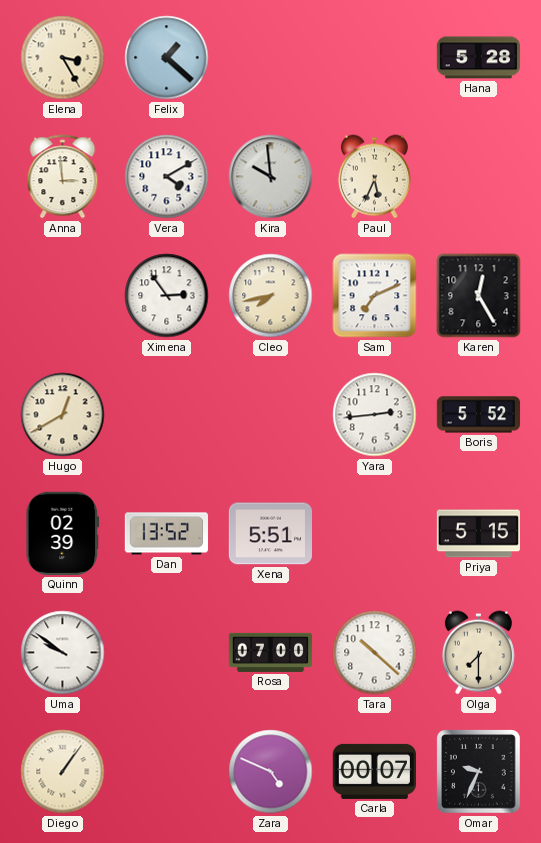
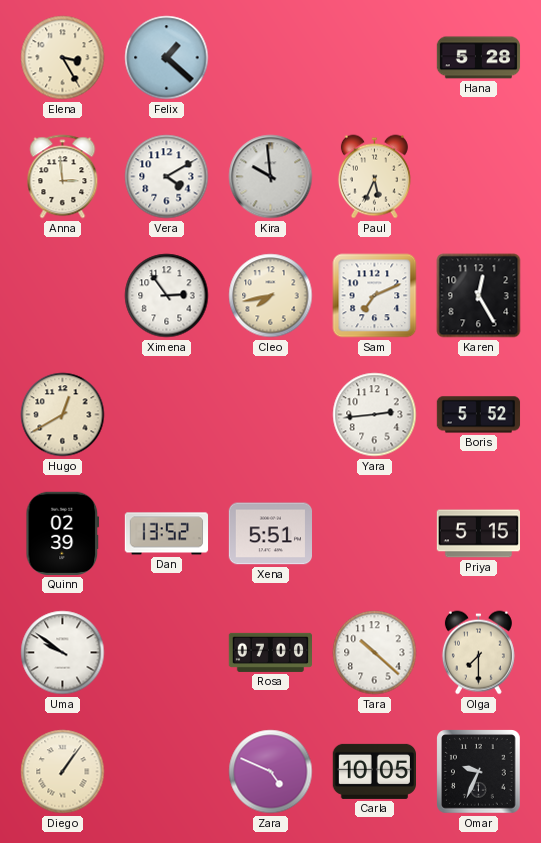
Carla: 00:07 -> 10:05 (374, 771)
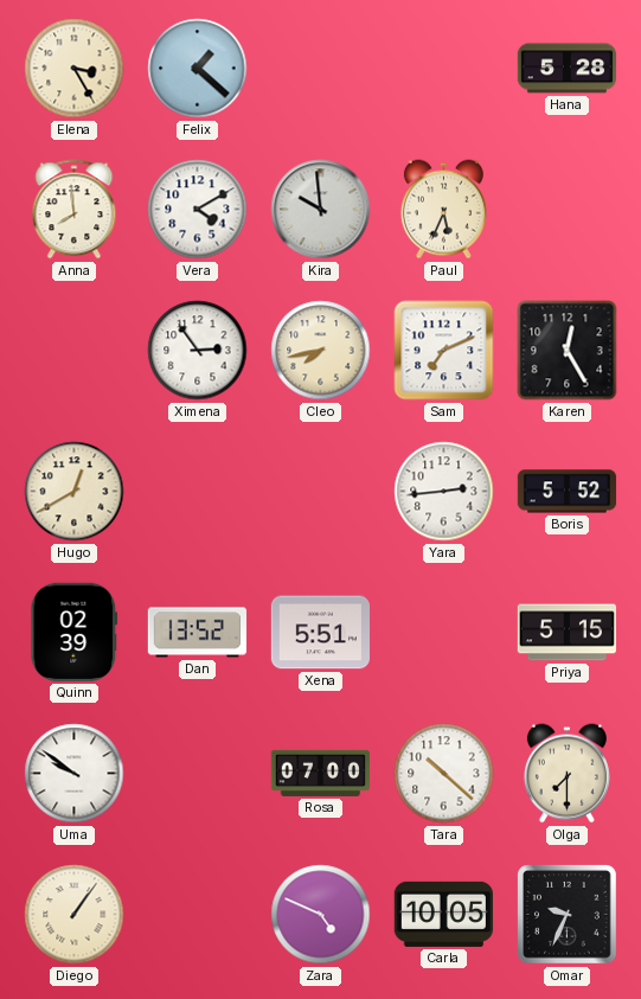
Anna: 2:59 -> 7:59 (75, 210)
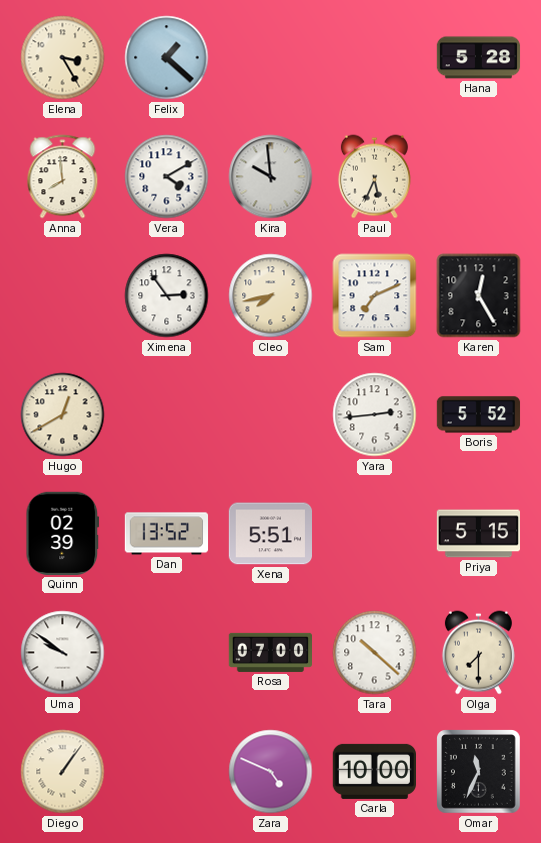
Carla: 10:05 -> 10:00 (374, 771)
Omar: 9:34 -> 11:34 (479, 772)
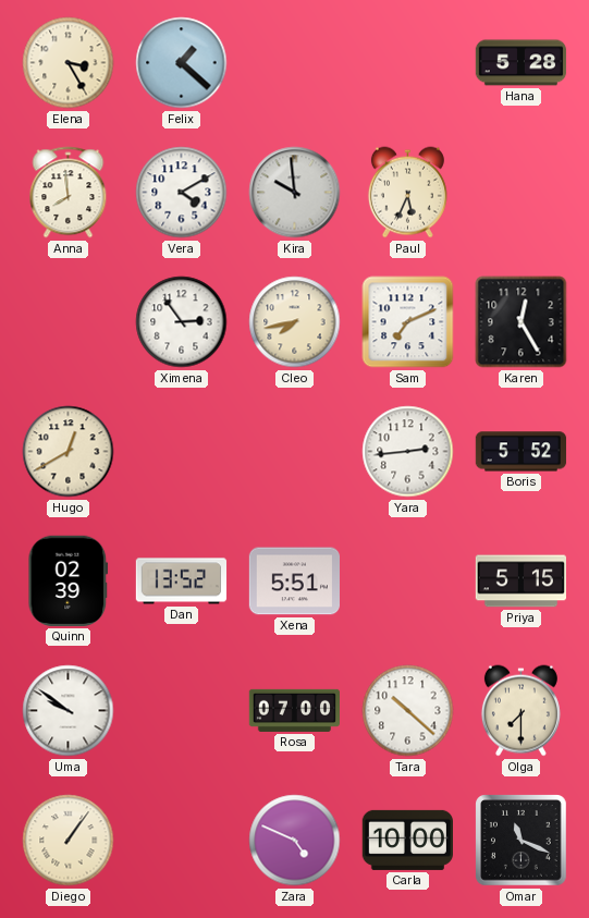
Omar: 11:34 -> 11:19 (521, 841)
